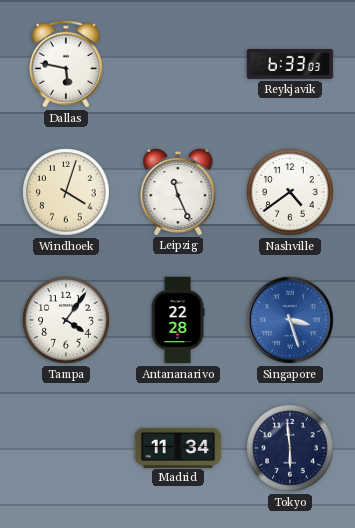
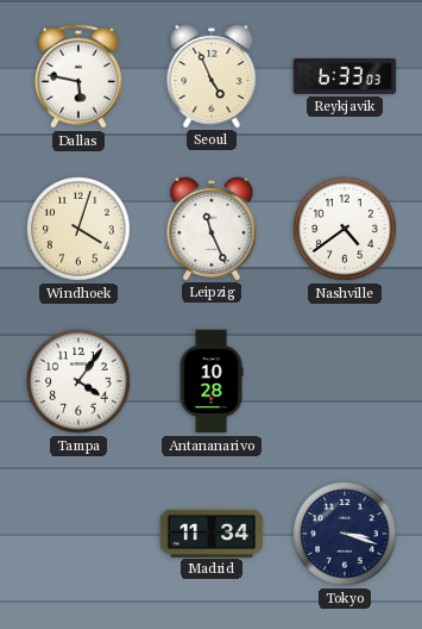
Seoul: none -> 4:56 (212, 75)
Antananarivo: 22:28 -> 10:28 (212, 381)
Singapore: 3:27 -> none (290, 320)
Tokyo: 5:59 -> 3:18 (345, 534)
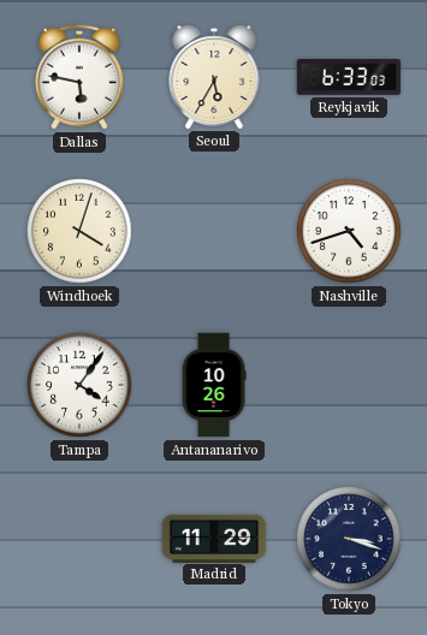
Seoul: 4:56 -> 5:35 (214, 76)
Leipzig: 11:26 -> none (212, 228)
Nashville: 4:39 -> 4:42 (349, 231)
Antananarivo: 10:28 -> 10:26 (214, 385)
Madrid: 11:34 -> 11:29 (214, 538)
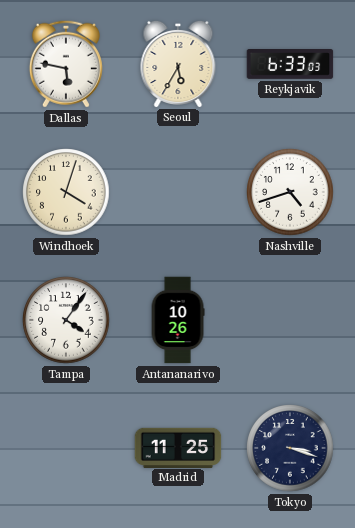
Madrid: 11:29 -> 11:25 (178, 447)
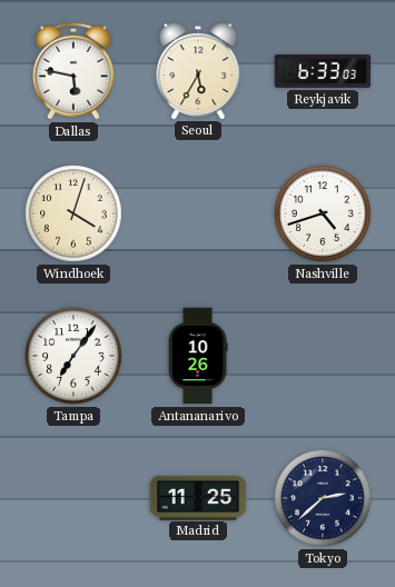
Tampa: 4:06 -> 7:06 (73, 356)
Tokyo: 3:18 -> 2:38 (323, 498)
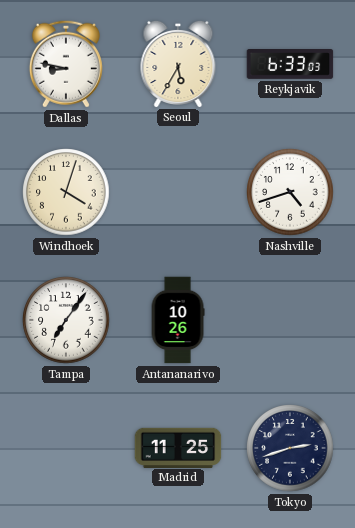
Dallas: 5:47 -> 8:47 (66, 64)
Tokyo: 2:38 -> 2:42 (290, 448)
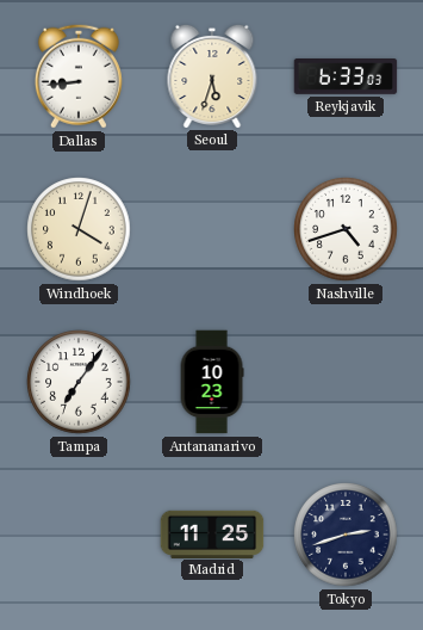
Dallas: 8:47 -> 8:44 (79, 76)
Seoul: 5:35 -> 5:33 (212, 75)
Antananarivo: 10:26 -> 10:23 (212, 382)
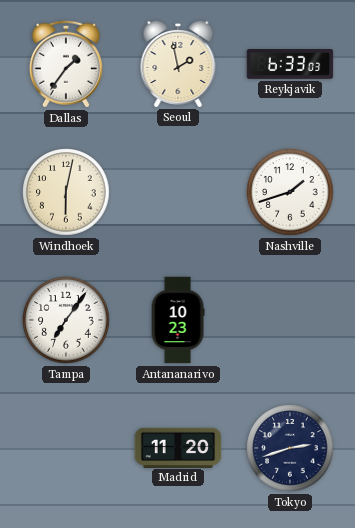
Dallas: 8:44 -> 1:36 (66, 64)
Seoul: 5:33 -> 1:58 (178, 63)
Windhoek: 4:03 -> 6:02 (66, 192)
Nashville: 4:42 -> 1:42 (290, 192)
Madrid: 11:25 -> 11:20 (178, 447)
